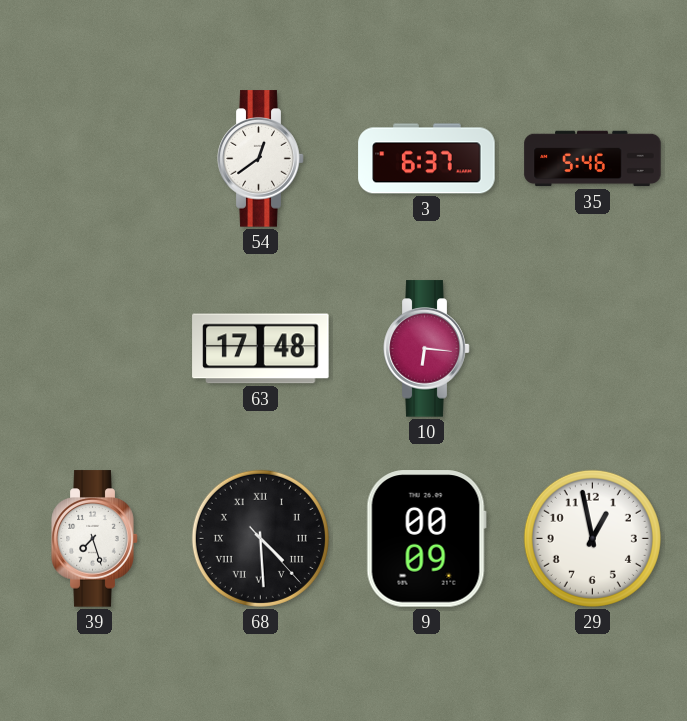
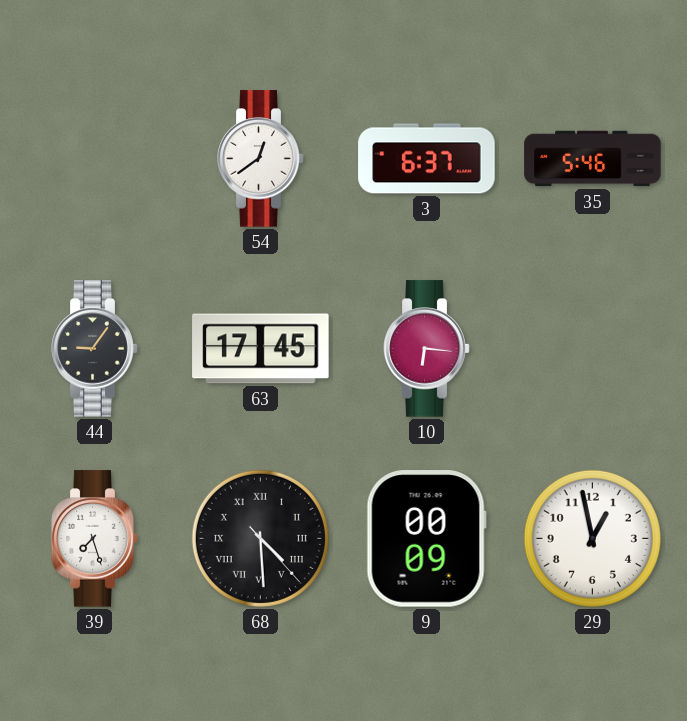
44: none -> 9:06 (95, 349)
63: 17:48 -> 17:45 (261, 349)
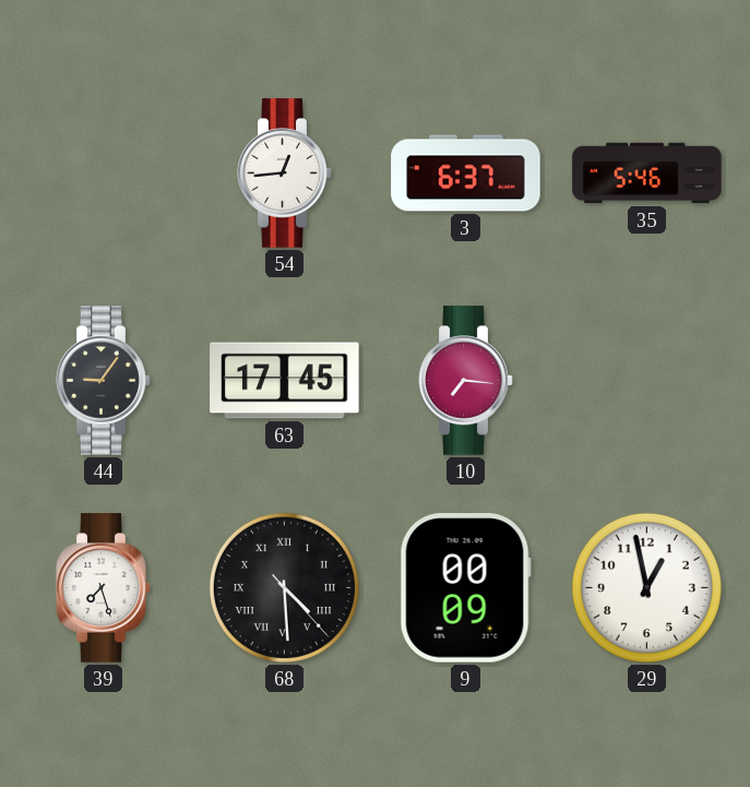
54: 12:39 -> 12:44 (285, 174)
10: 6:16 -> 7:16 (466, 381)
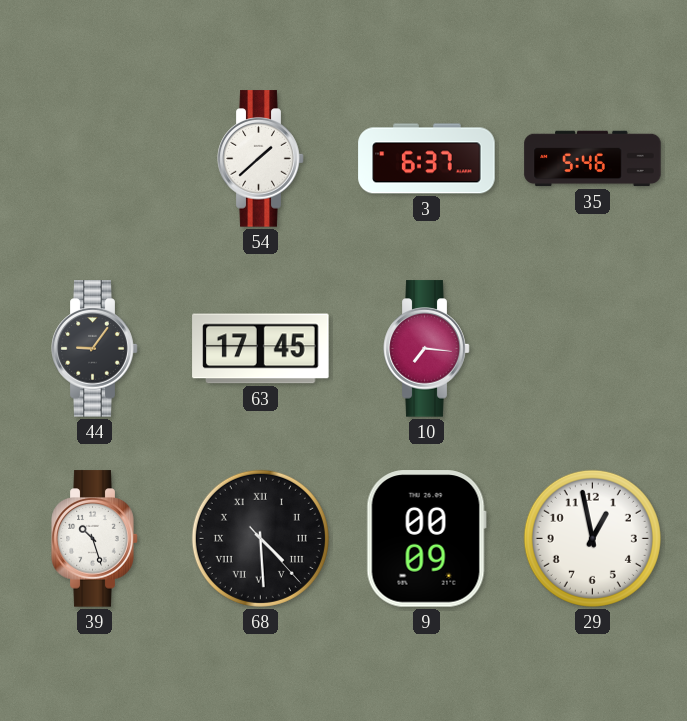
54: 12:44 -> 1:38 (261, 159)
39: 7:27 -> 10:27 (95, 539)
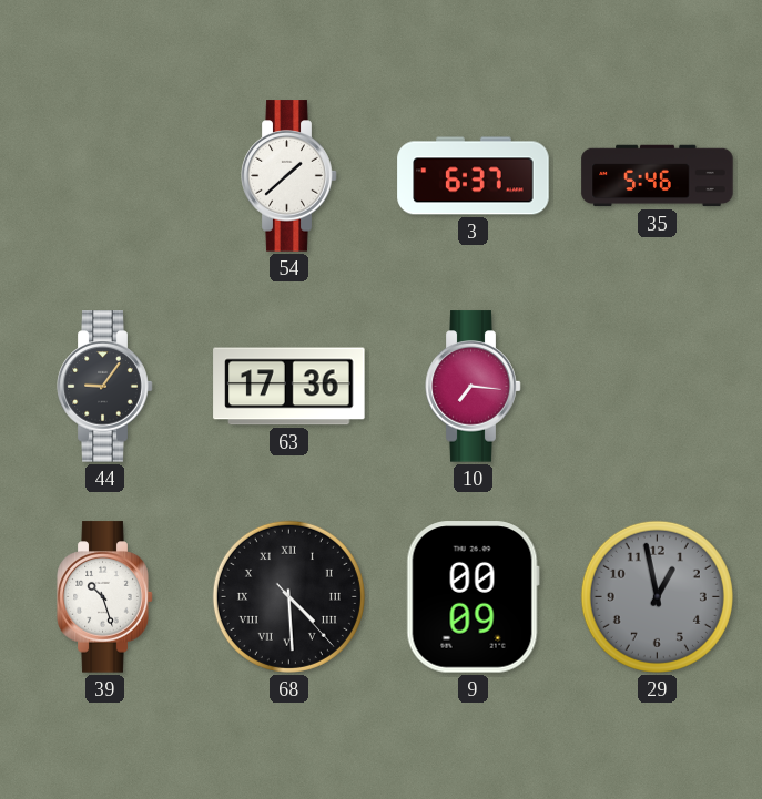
63: 17:45 -> 17:36 (289, 387)
29 dial: white -> grey (657, 596)
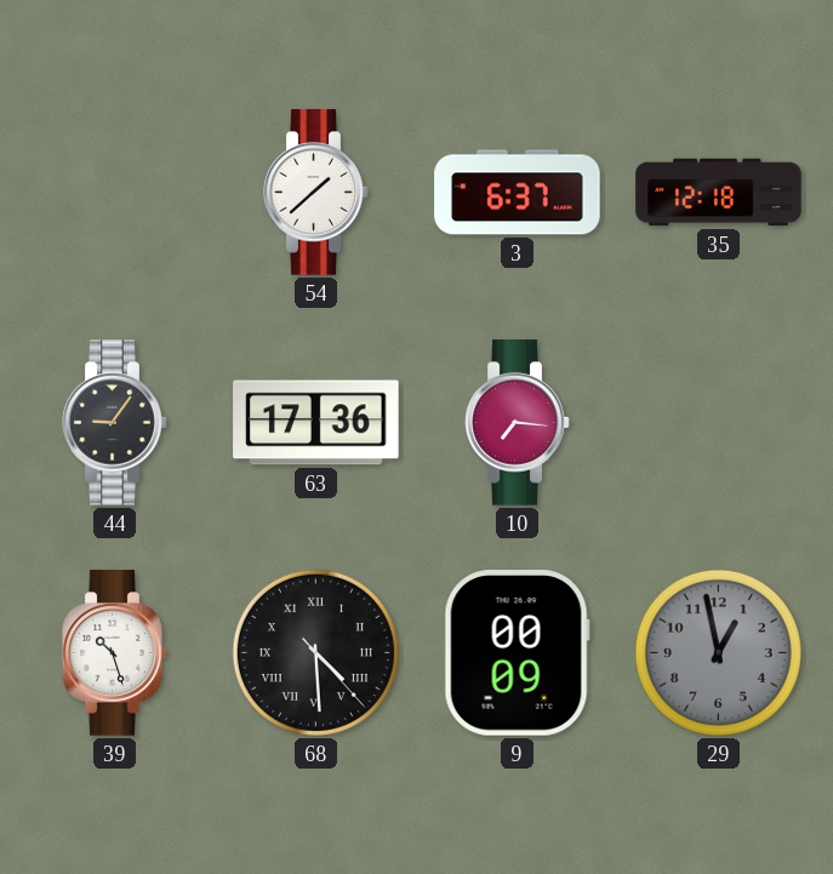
35: 5:46 -> 12:18 (719, 193)
